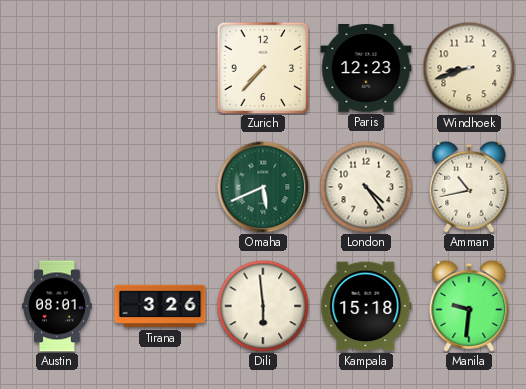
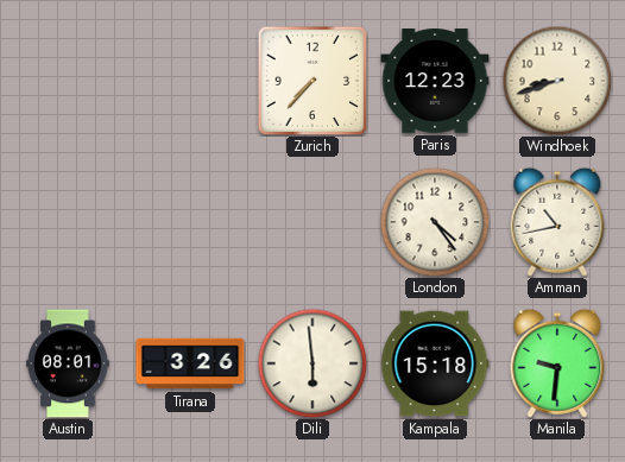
Omaha: 5:41 -> none (263, 187)
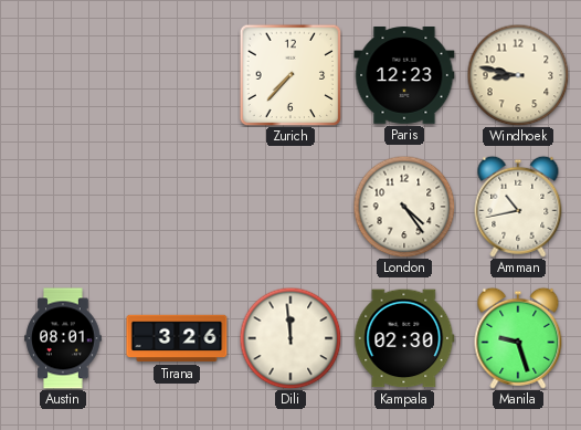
Windhoek: 8:42 -> 8:47 (518, 75)
Dili: 5:59 -> 11:59 (290, 338)
Kampala: 15:18 -> 02:30 (404, 338)
Manila: 9:31 -> 9:27 (518, 338)
